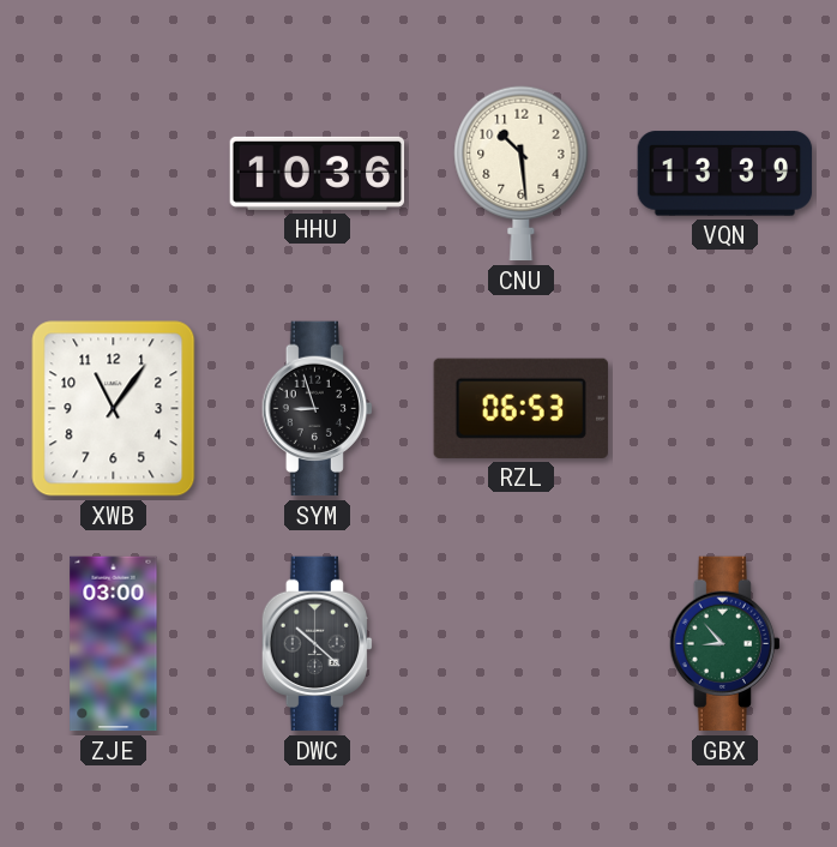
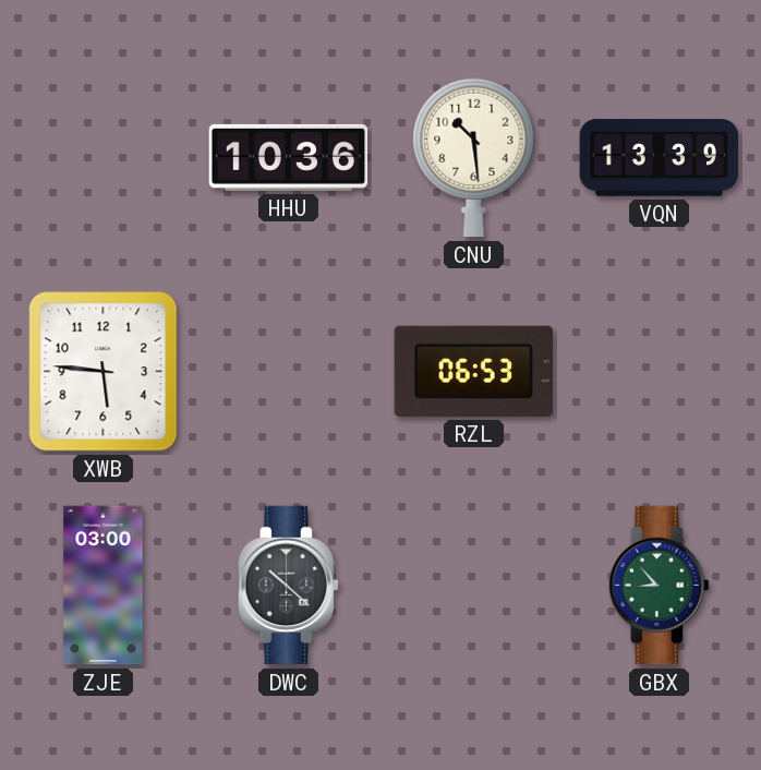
XWB: 11:06 -> 5:46 (104, 372)
SYM: 8:57 -> none (317, 409)
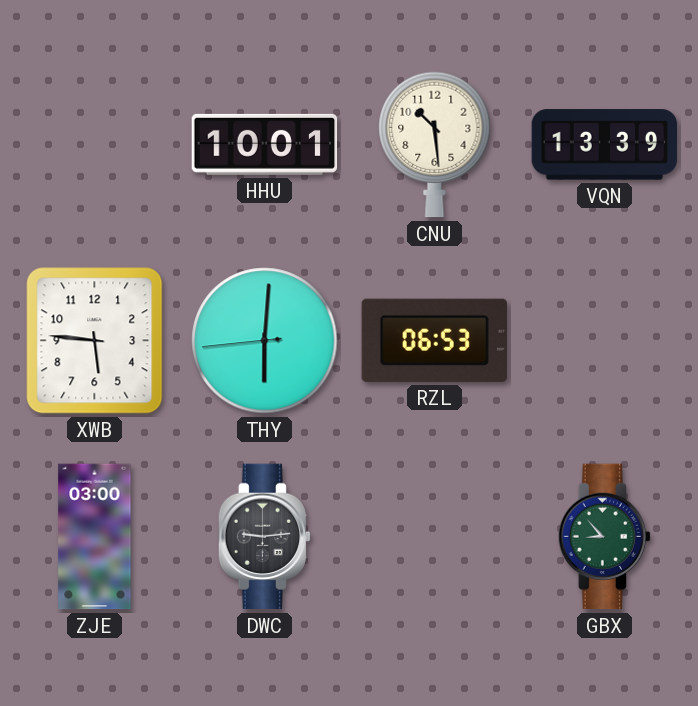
HHU: 10:36 -> 10:01 (265, 144)
THY: none -> 6:00 (265, 341)
DWC: 10:22 -> 9:14 (264, 537)
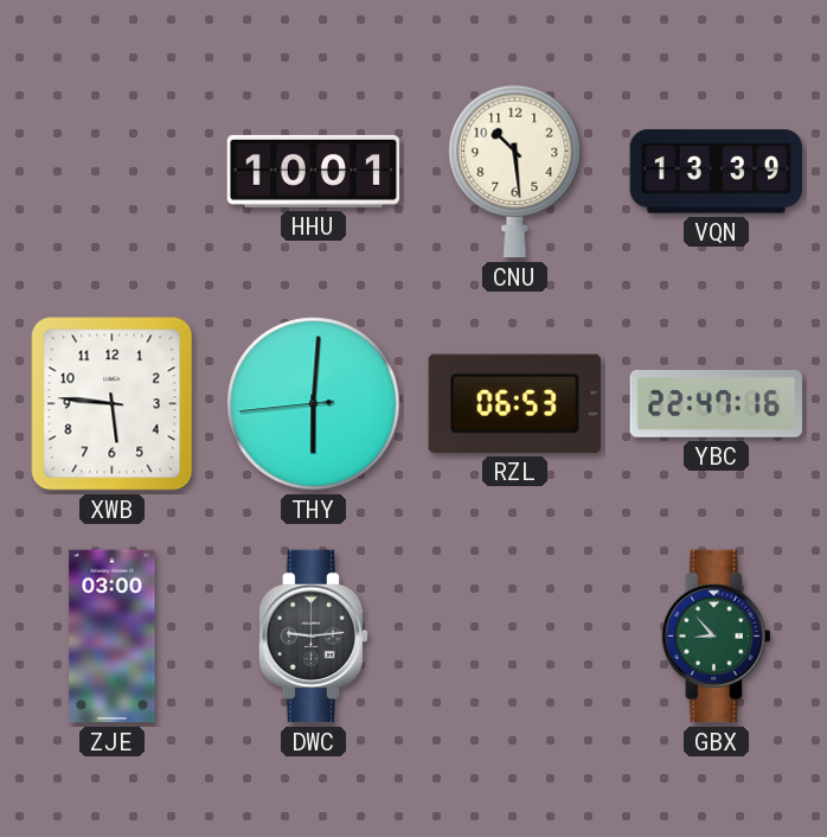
YBC: none -> 22:47 (717, 404)
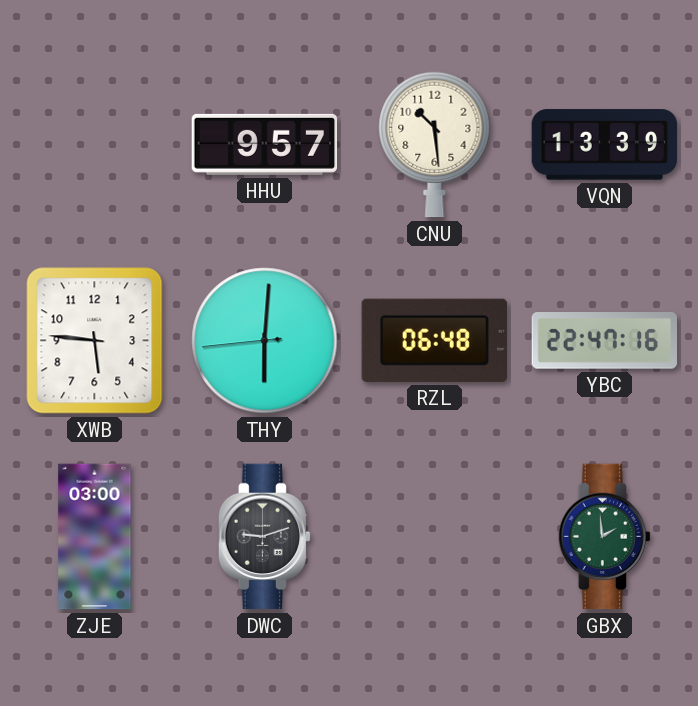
HHU: 10:01 -> 9:57 (265, 144)
RZL: 06:53 -> 06:48 (434, 340)
DWC: 9:14 -> 9:12 (264, 537)
GBX: 8:53 -> 1:59 (604, 537)
